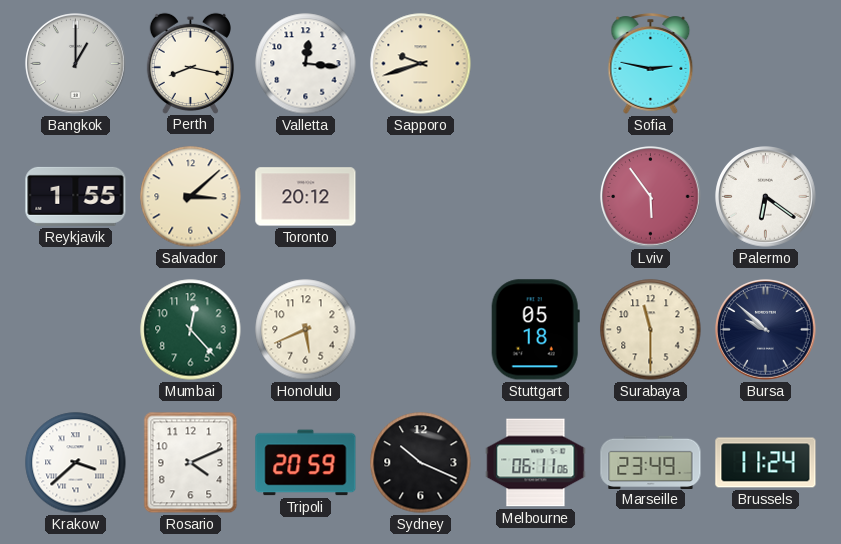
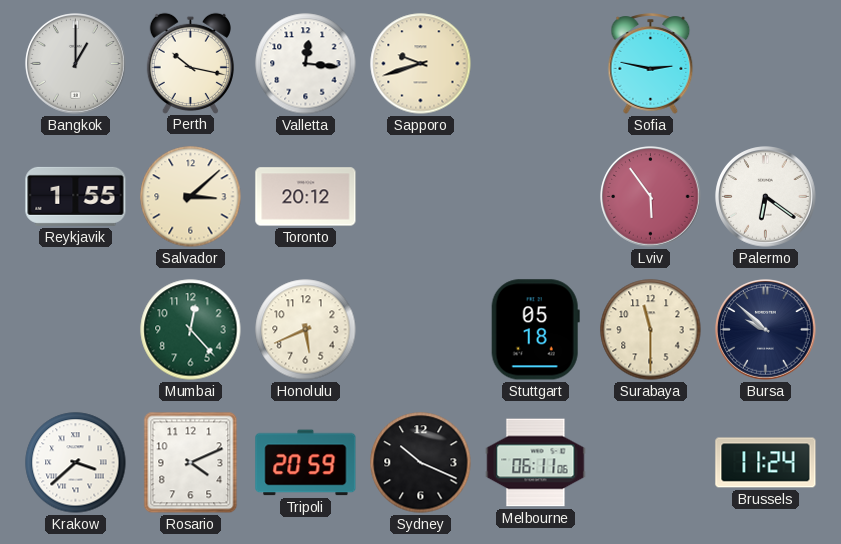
Perth: 8:17 -> 10:17 (190, 63)
Marseille: 23:49 -> none (651, 462)
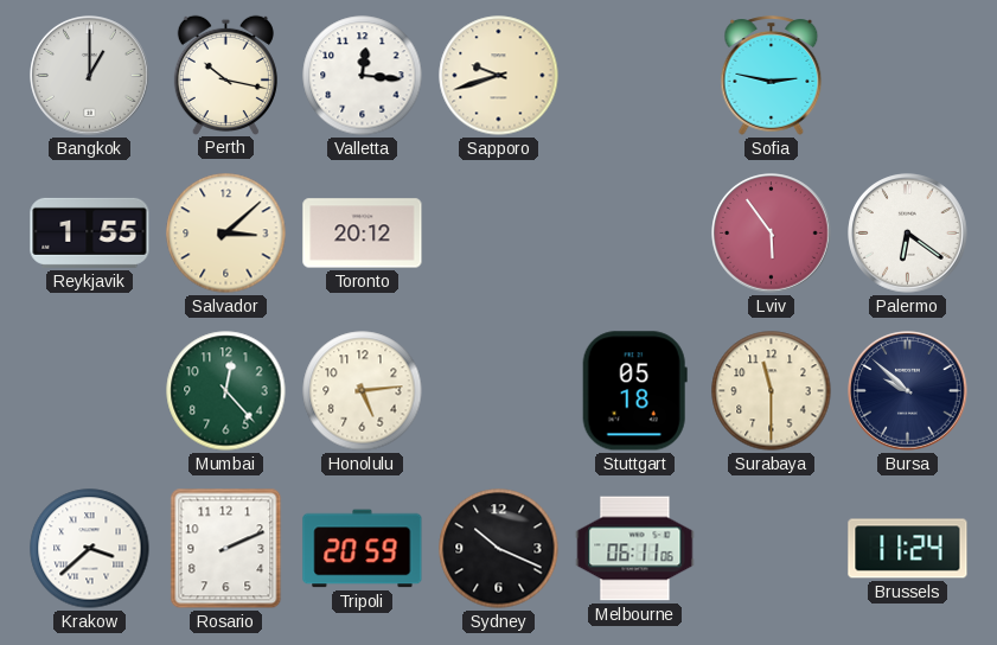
Honolulu: 5:41 -> 5:14 (363, 391)
Rosario: 4:11 -> 2:11 (226, 549)
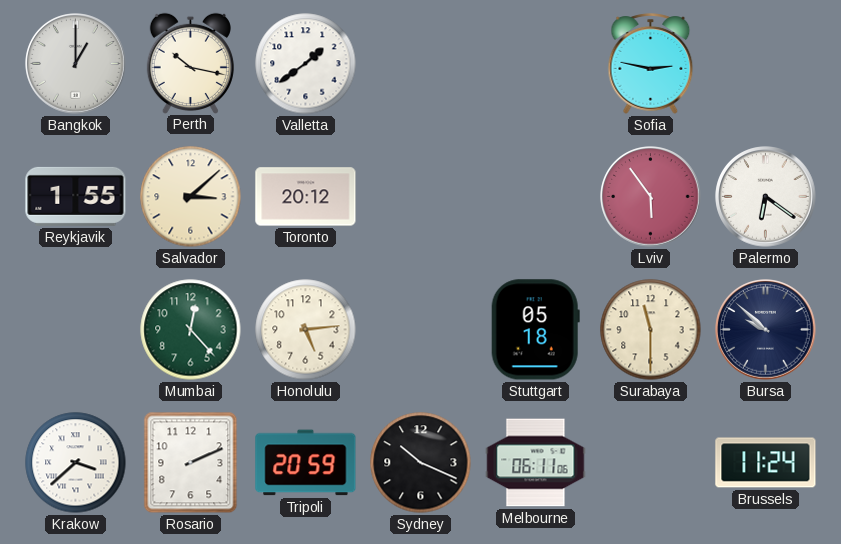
Valletta: 12:16 -> 1:39 (306, 64)
Sapporo: 9:42 -> none (499, 76)
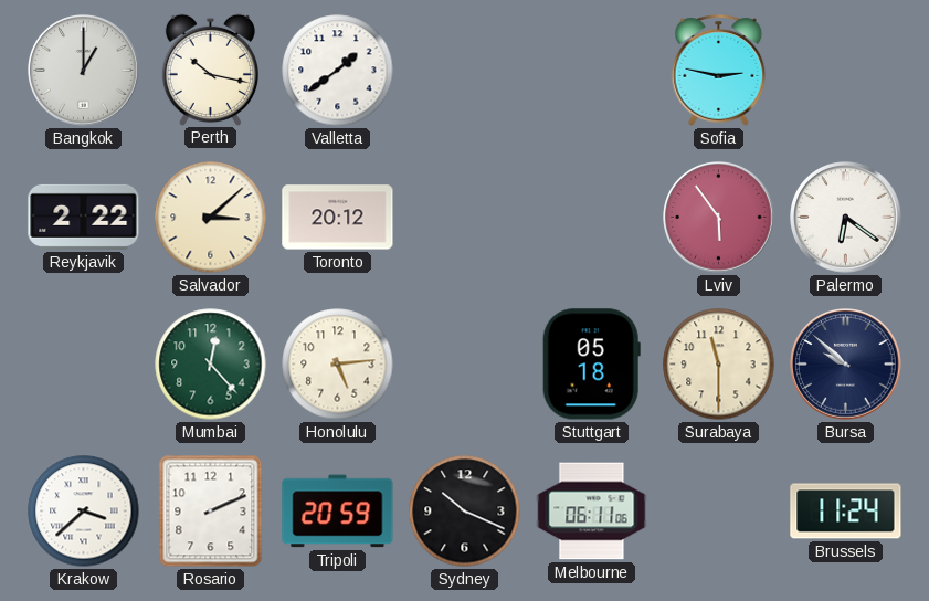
Reykjavik: 1:55 -> 2:22 (84, 217)
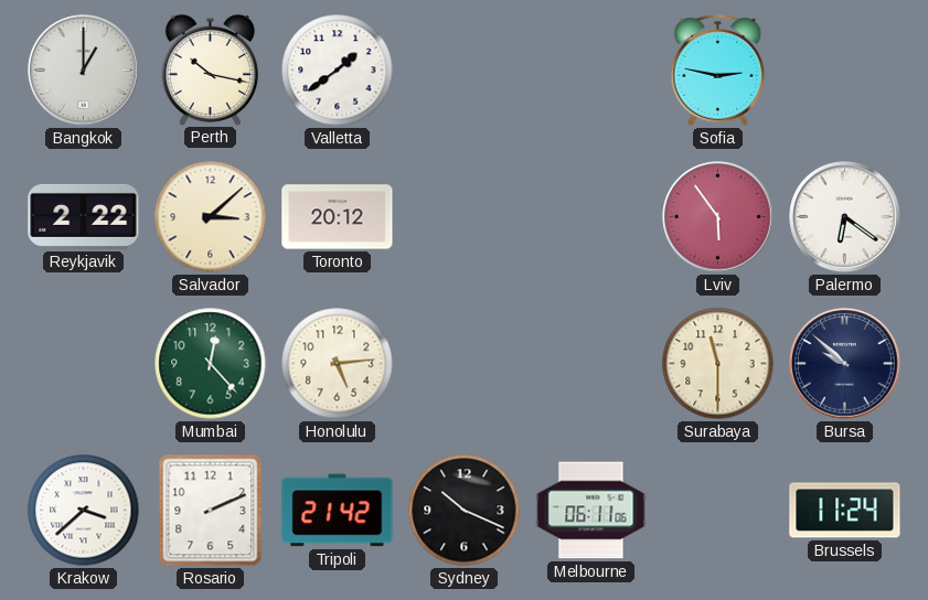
Stuttgart: 05:18 -> none (591, 365)
Tripoli: 20:59 -> 21:42 (338, 511)
